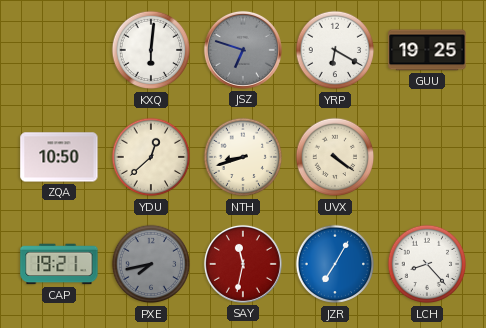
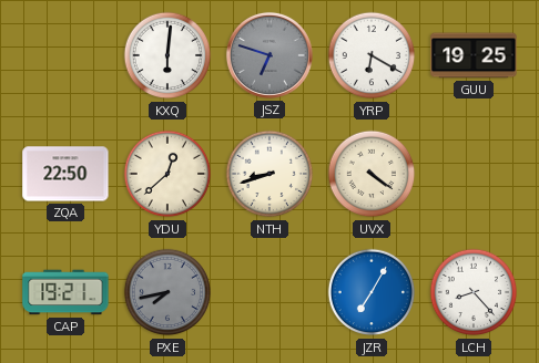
ZQA: 10:50 -> 22:50 (65, 174)
SAY: 11:32 -> none (243, 264)
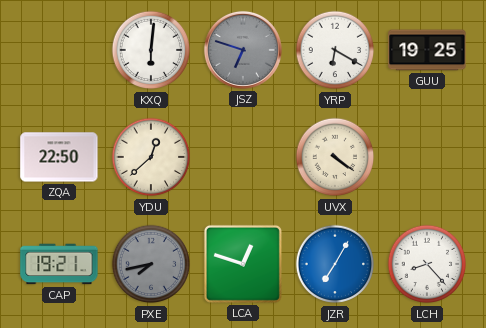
NTH: 8:42 -> none (269, 174)
LCA: none -> 12:48 (243, 264)
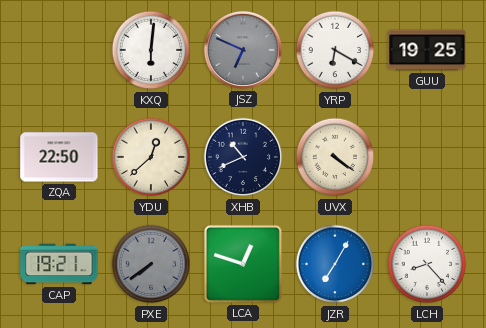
JSZ: 6:48 -> 6:49 (243, 50)
XHB: none -> 10:41 (243, 157)
PXE: 7:43 -> 7:39 (151, 264)
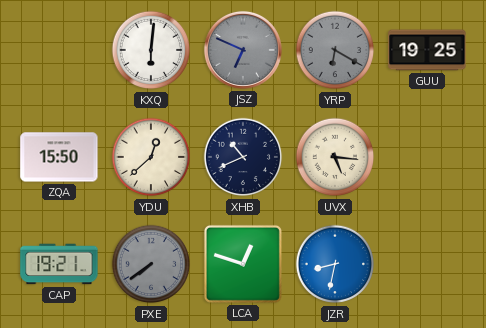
YRP dial: white -> grey (335, 50)
ZQA: 22:50 -> 15:50 (59, 157)
UVX: 4:21 -> 5:16 (335, 157)
JZR: 7:05 -> 8:32 (335, 264)
LCH: 8:23 -> none (427, 264)
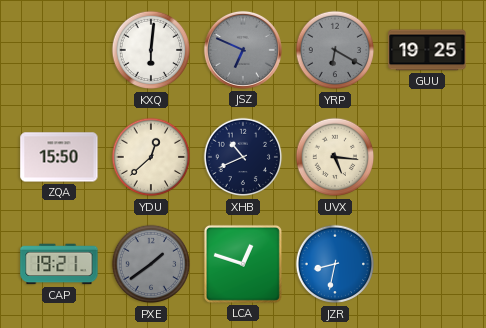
PXE: 7:39 -> 1:39 (151, 264)
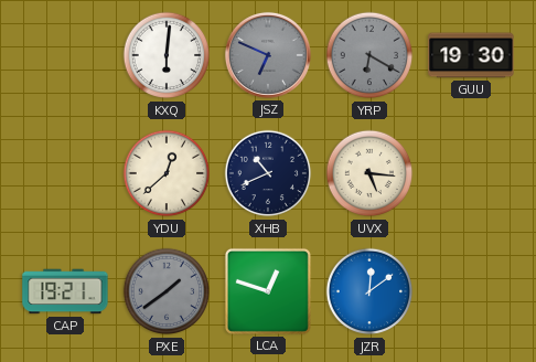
GUU: 19:25 -> 19:30 (471, 55)
ZQA: 15:50 -> none (59, 157)
JZR: 8:32 -> 12:09 (369, 291)
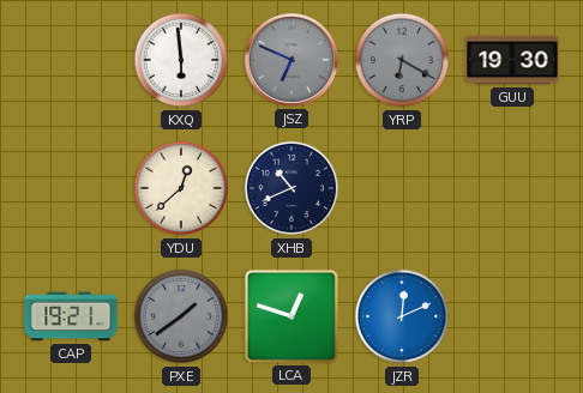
KXQ: 6:01 -> 5:59 (181, 60)
UVX: 5:16 -> none (369, 173)
JZR: 12:09 -> 12:11 (402, 316)
